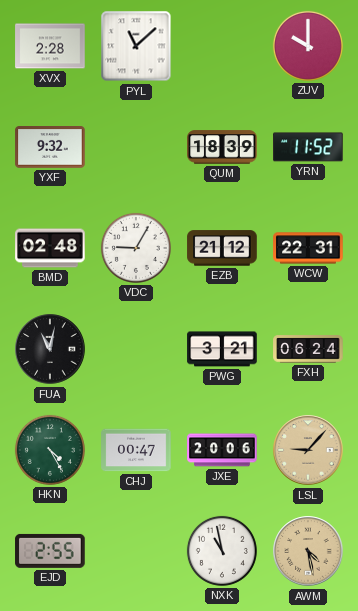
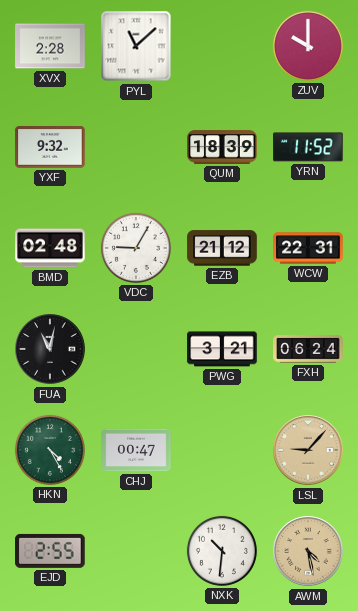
JXE: 20:06 -> none (222, 450)
NXK: 10:58 -> 10:31 (222, 551)
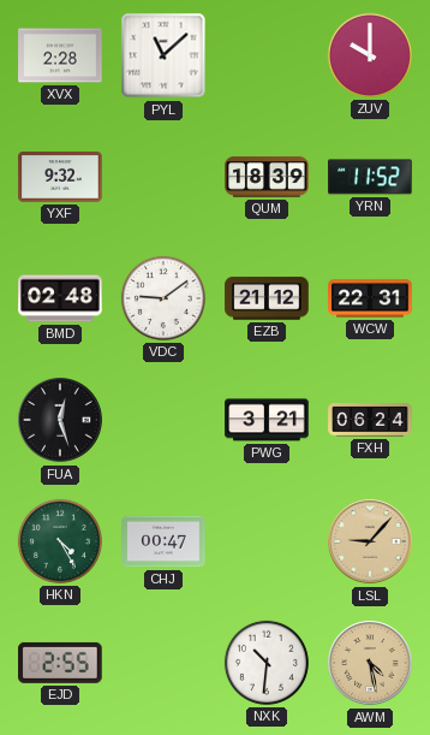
VDC: 9:05 -> 9:09 (163, 298)
FUA: 11:02 -> 12:27 (60, 420)
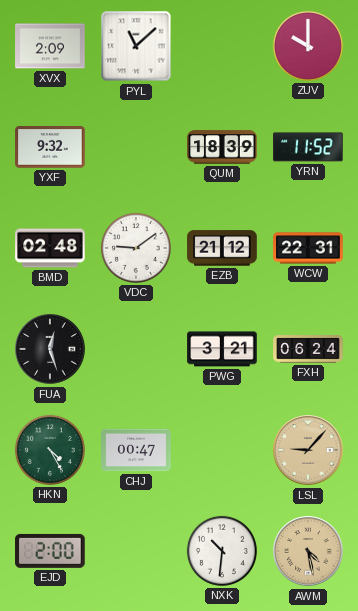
XVX: 2:28 -> 2:09 (50, 46)
EJD: 2:55 -> 2:00 (50, 551)
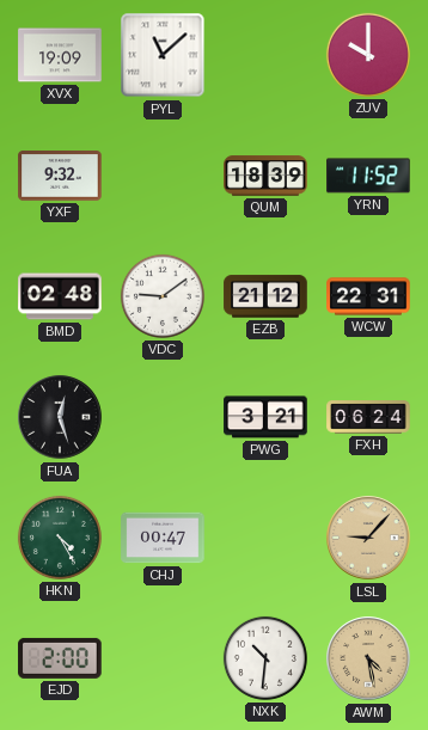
XVX: 2:09 -> 19:09 (60, 55)
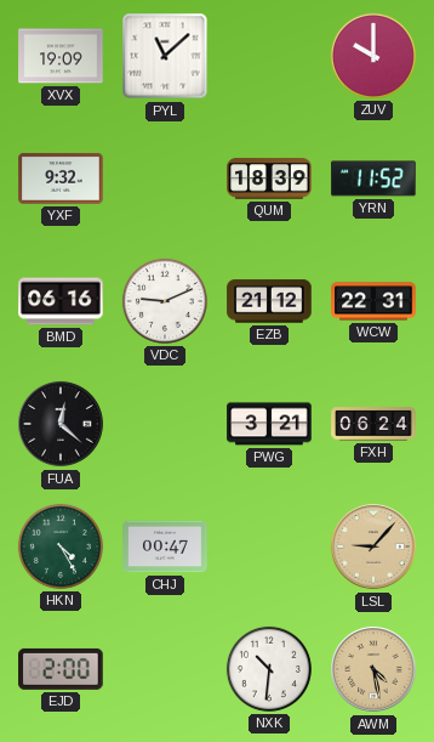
BMD: 02:48 -> 06:16 (61, 301)
VDC: 9:09 -> 9:11 (165, 301)
FUA: 12:27 -> 12:22 (61, 424)
